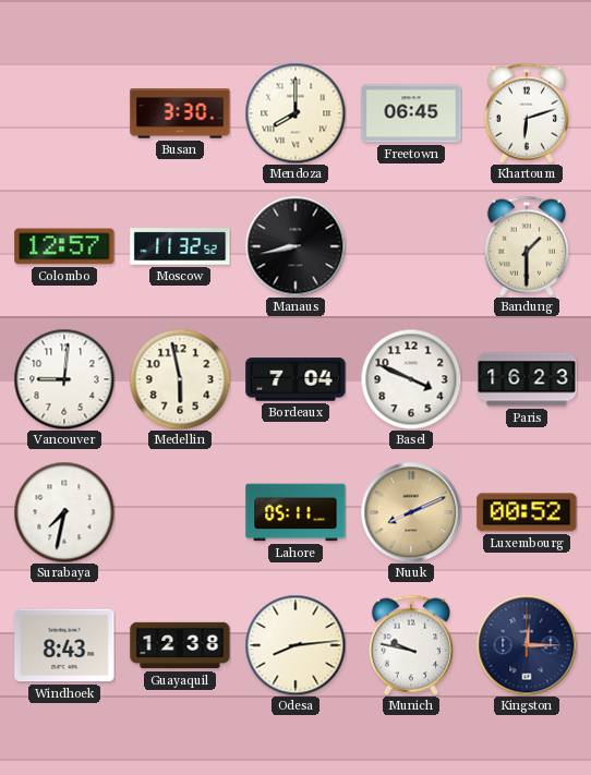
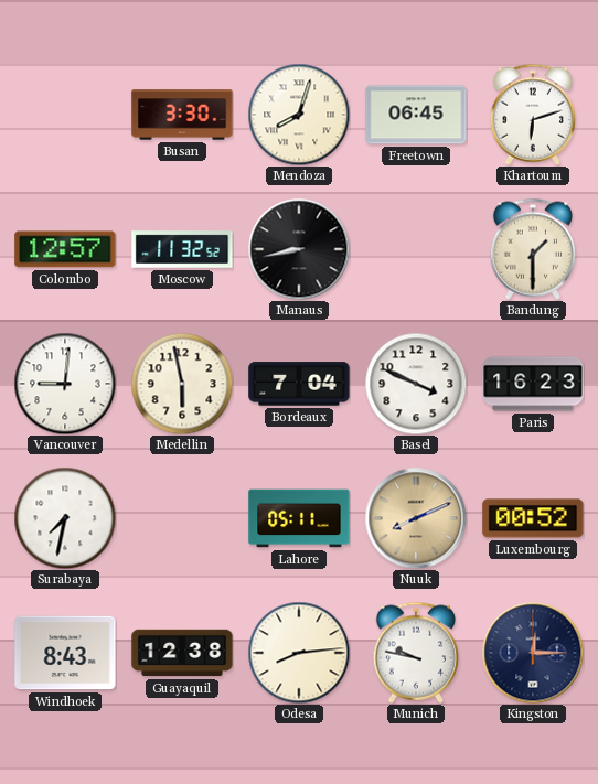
Mendoza: 8:00 -> 8:03 (299, 115)
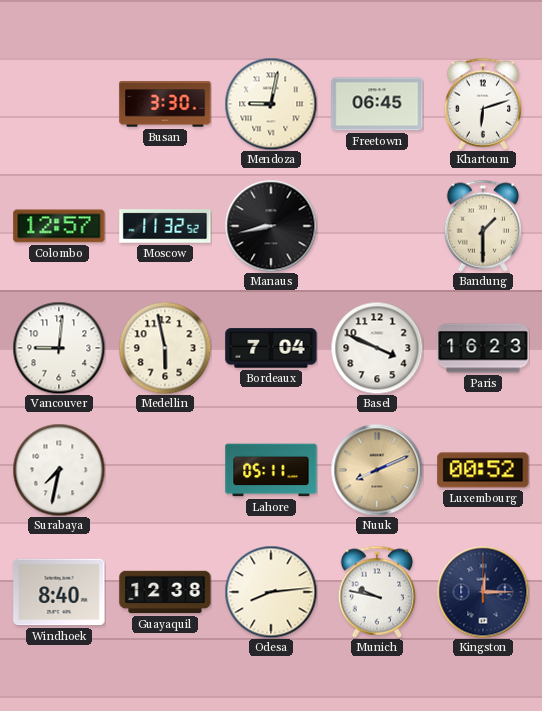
Mendoza: 8:03 -> 9:02 (271, 104)
Windhoek: 8:43 -> 8:40 (59, 592)
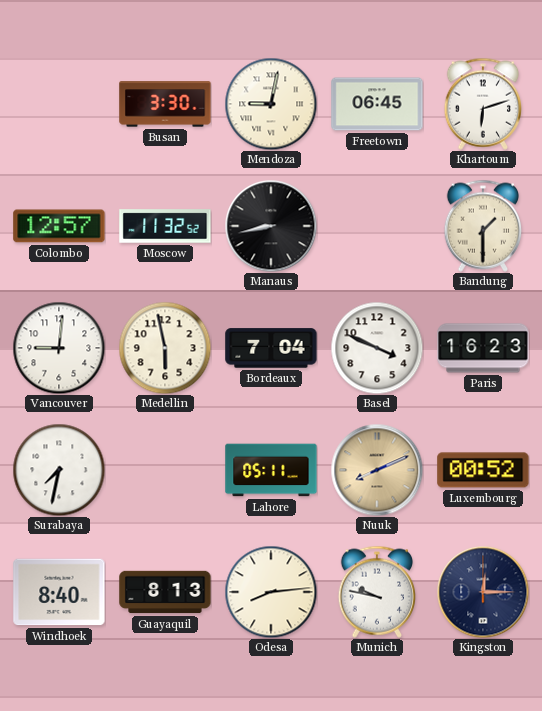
Guayaquil: 12:38 -> 8:13 (165, 592)
